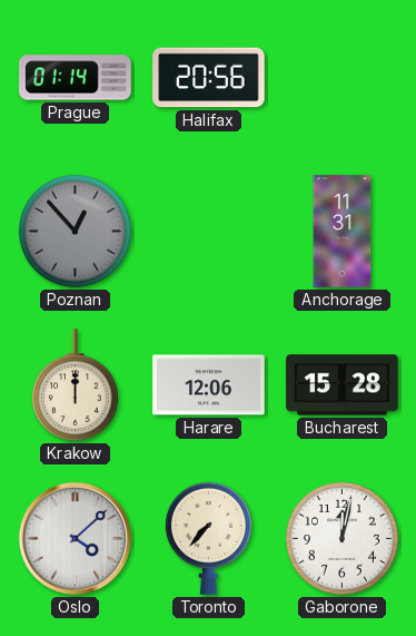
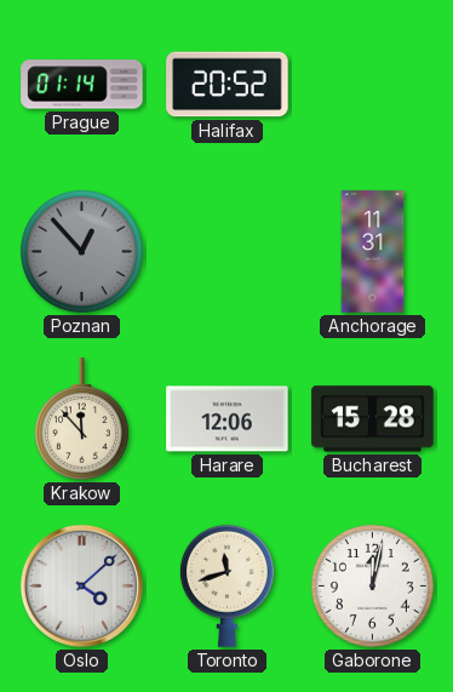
Halifax: 20:56 -> 20:52 (228, 85)
Krakow: 12:00 -> 11:53 (81, 419)
Toronto: 7:37 -> 11:42 (226, 585)
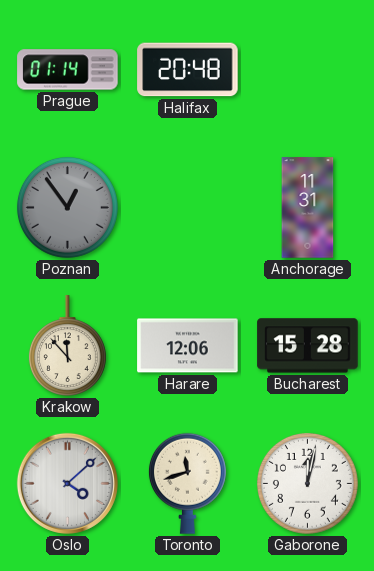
Halifax: 20:52 -> 20:48 (188, 70)
Poznan: 12:53 -> 12:54 (67, 207)
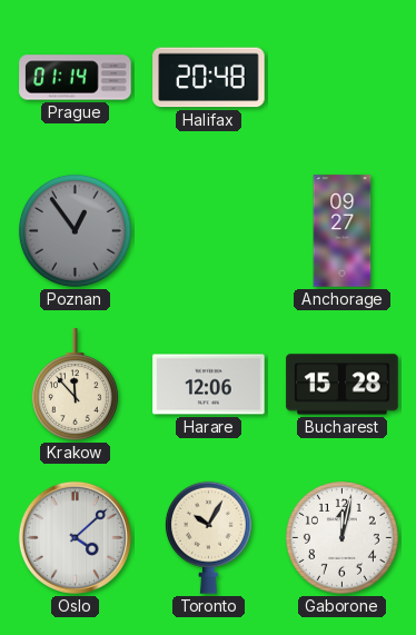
Anchorage: 11:31 -> 09:27 (343, 231)
Toronto: 11:42 -> 10:05 (208, 537)
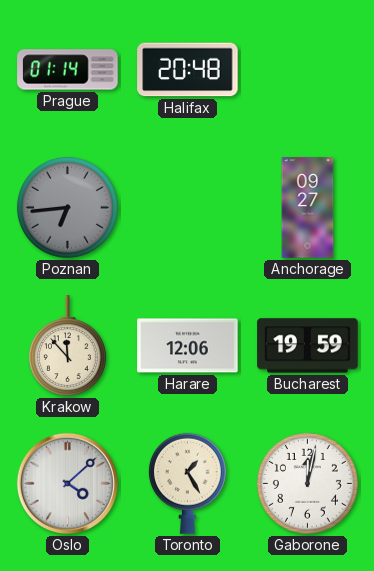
Poznan: 12:54 -> 6:44 (67, 207)
Bucharest: 15:28 -> 19:59 (308, 346)
Toronto: 10:05 -> 1:25 (187, 483)
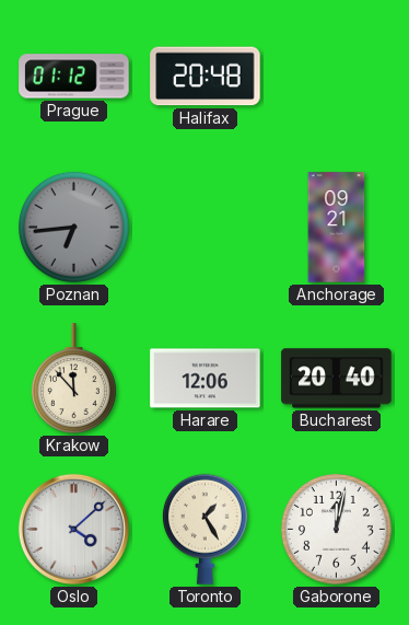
Prague: 01:14 -> 01:12 (74, 77)
Anchorage: 09:27 -> 09:21 (337, 228)
Bucharest: 19:59 -> 20:40 (337, 379)
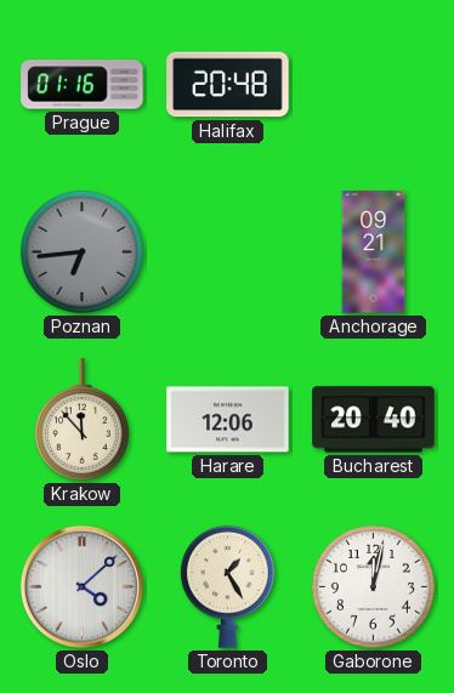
Prague: 01:12 -> 01:16 (83, 85)
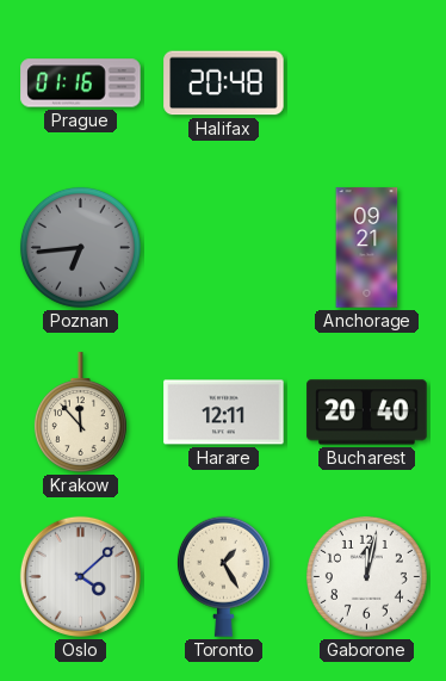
Harare: 12:06 -> 12:11 (224, 413)
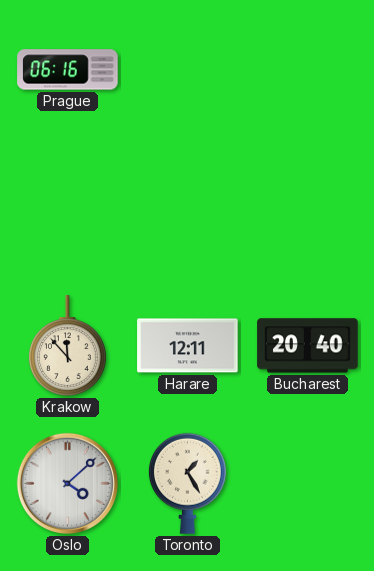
Prague: 01:16 -> 06:16 (68, 70)
Halifax: 20:48 -> none (224, 83)
Poznan: 6:44 -> none (80, 247)
Anchorage: 09:21 -> none (367, 248)
Gaborone: 12:02 -> none (366, 576)
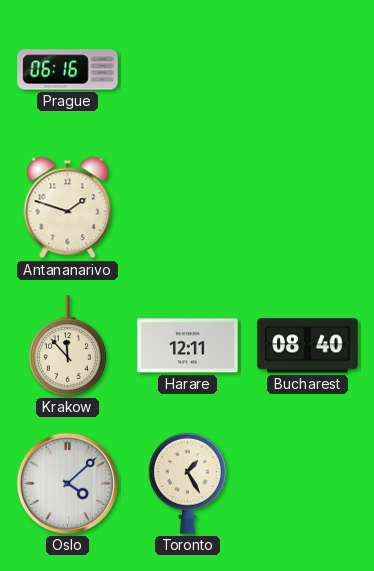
Antananarivo: none -> 1:48 (68, 208)
Bucharest: 20:40 -> 08:40 (308, 346)
